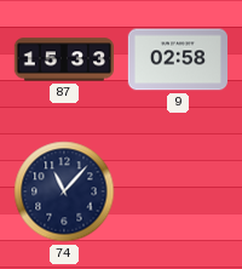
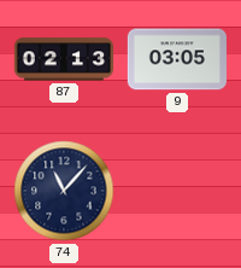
87: 15:33 -> 02:13 (63, 59)
9: 02:58 -> 03:05 (176, 59)
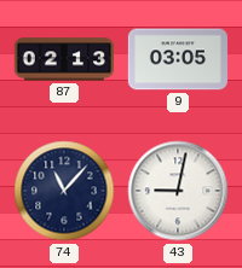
43: none -> 9:02 (178, 191)
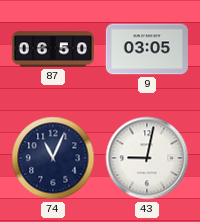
87: 02:13 -> 06:50 (52, 49)
74: 11:07 -> 11:04 (53, 158)
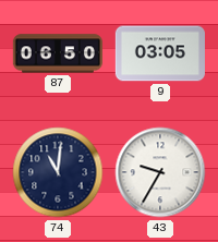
74: 11:04 -> 11:01 (58, 172)
43: 9:02 -> 9:35 (160, 172)
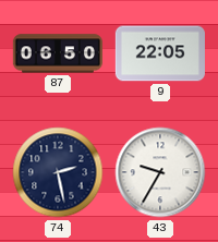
9: 03:05 -> 22:05 (159, 53)
74: 11:01 -> 2:28 (58, 172)
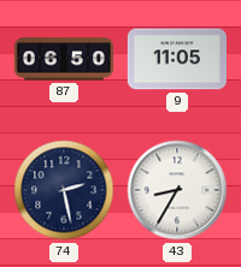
9: 22:05 -> 11:05 (176, 59)
43: 9:35 -> 8:35 (177, 190)
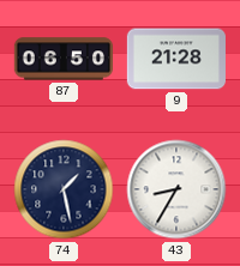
9: 11:05 -> 21:28 (175, 59)
74: 2:28 -> 1:28 (64, 189)
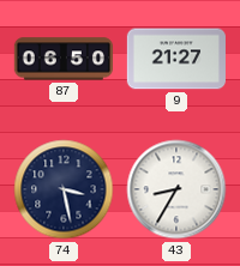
9: 21:28 -> 21:27 (175, 59)
74: 1:28 -> 3:28 (64, 189)
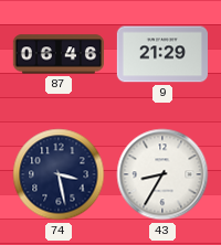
87: 06:50 -> 06:46 (57, 54)
9: 21:27 -> 21:29 (161, 54)
